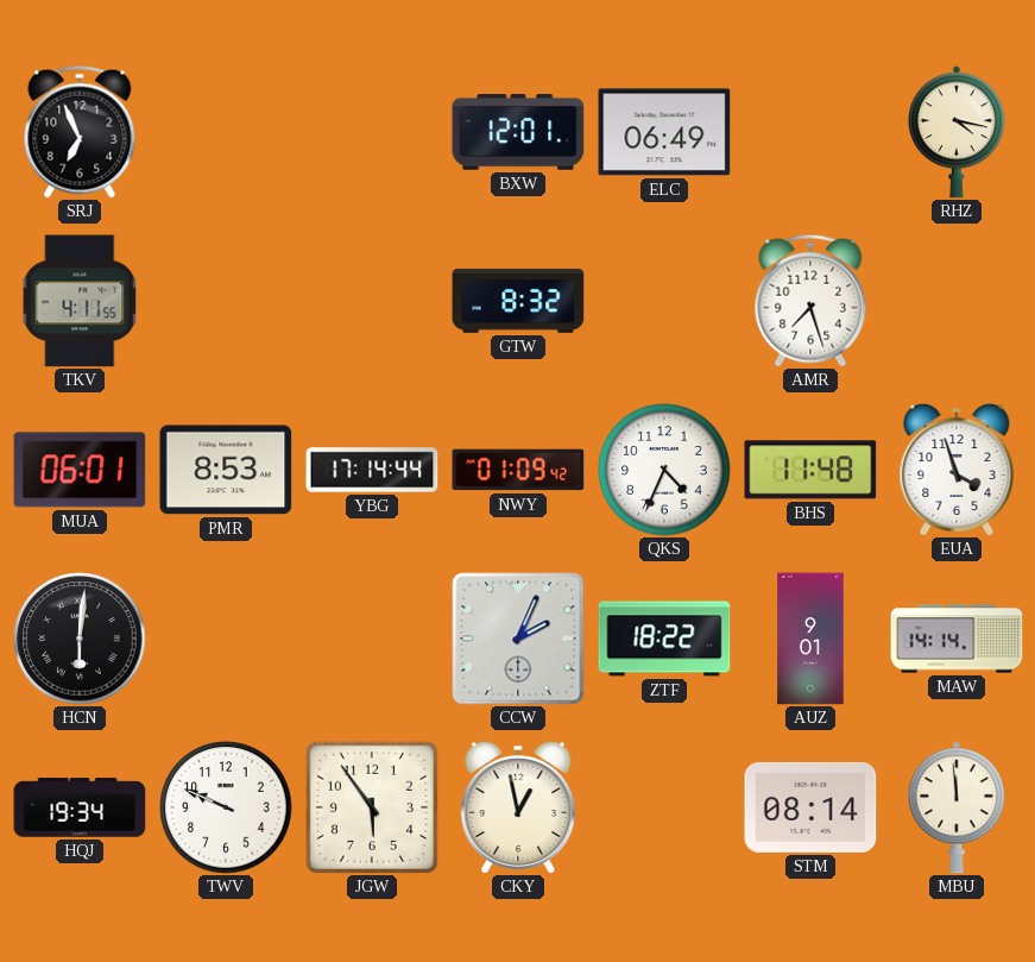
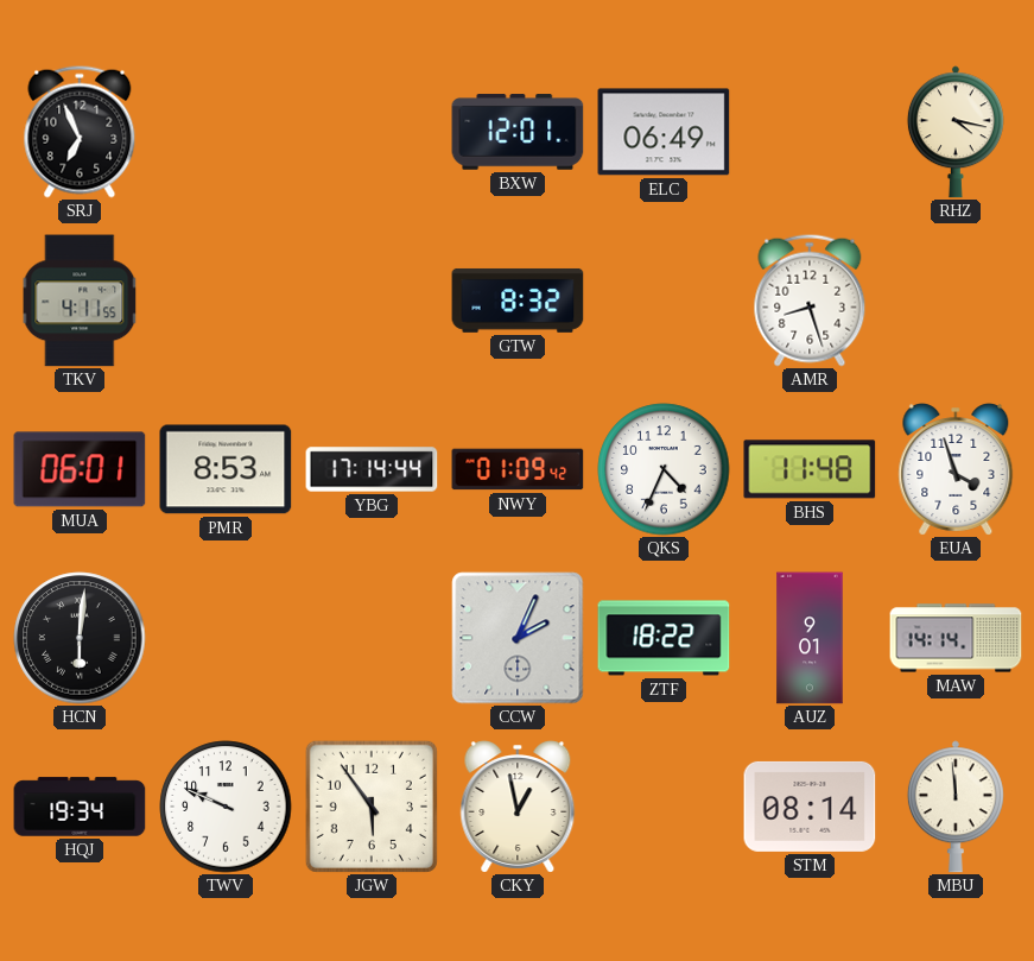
AMR: 7:27 -> 8:27 (810, 301)
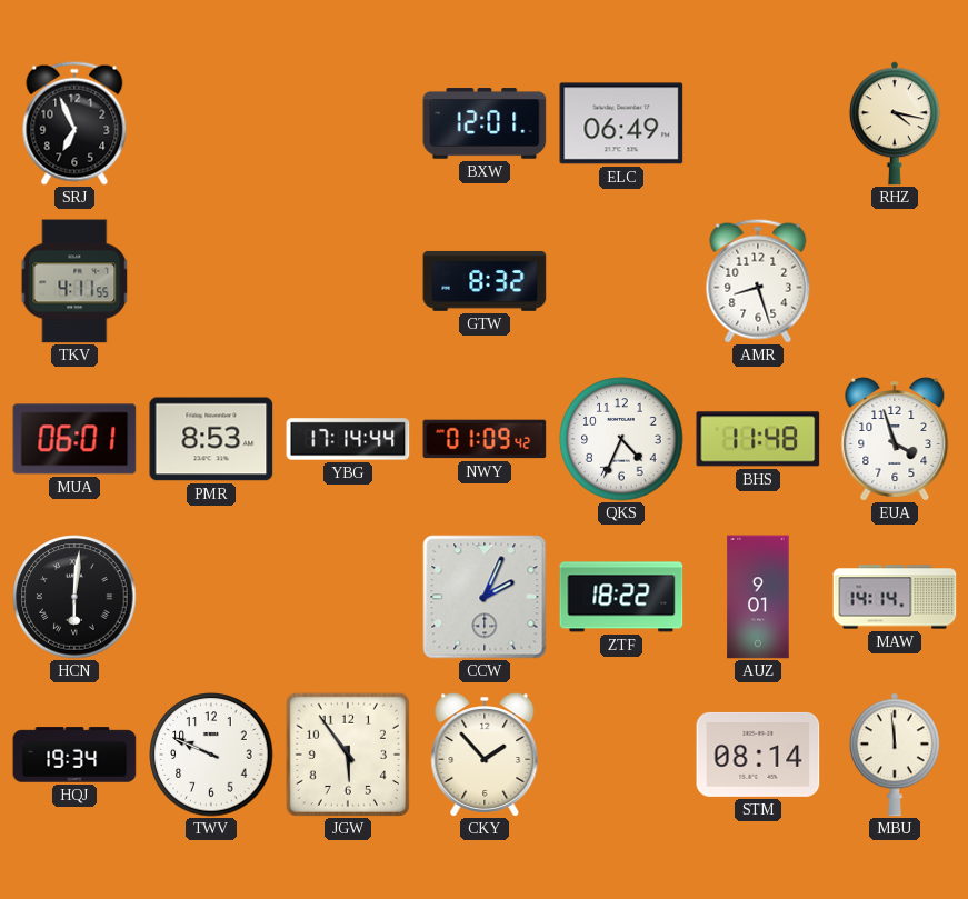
CKY: 12:58 -> 1:53 (485, 755)
